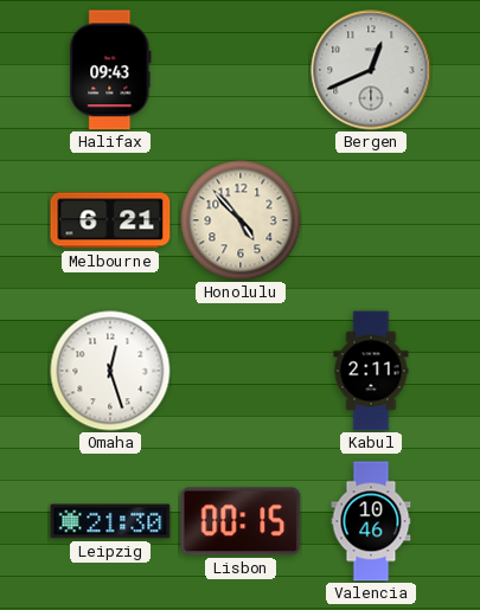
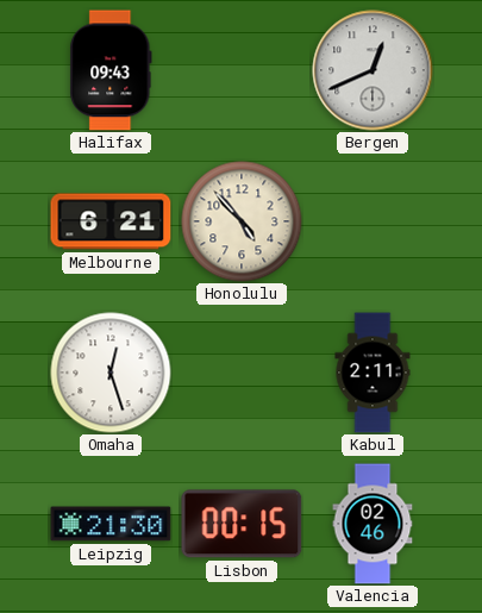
Valencia: 10:46 -> 02:46 (373, 524)
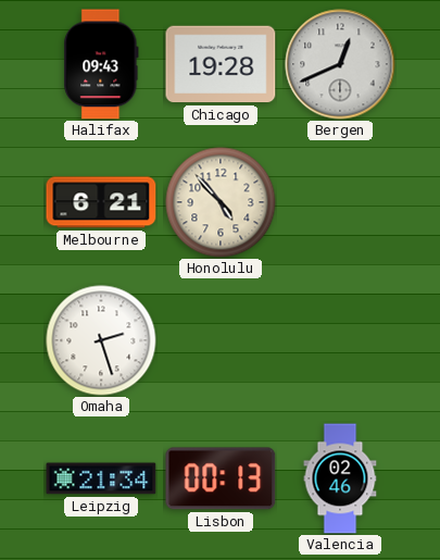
Chicago: none -> 19:28 (221, 64)
Omaha: 12:27 -> 2:27 (101, 340)
Kabul: 2:11 -> none (373, 373)
Leipzig: 21:30 -> 21:34 (101, 478)
Lisbon: 00:15 -> 00:13 (221, 478)
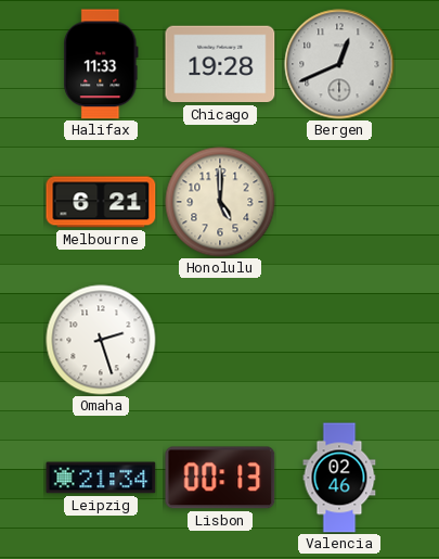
Halifax: 09:43 -> 11:33 (101, 64)
Honolulu: 4:53 -> 5:00 (220, 202)
